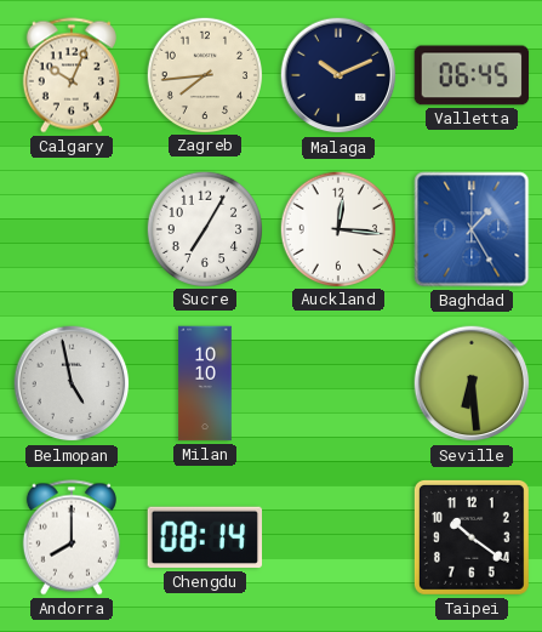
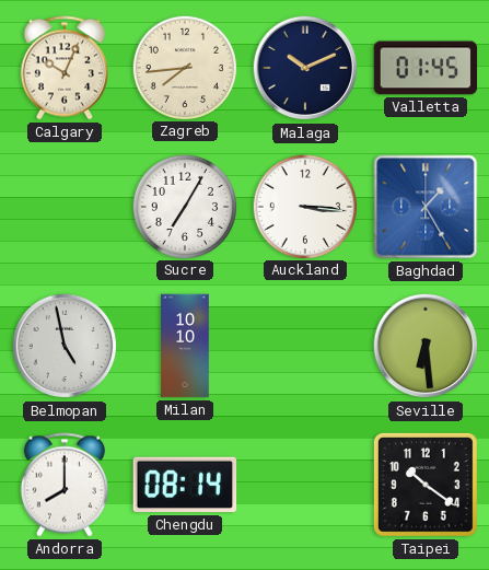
Valletta: 06:45 -> 01:45 (426, 68)
Auckland: 12:16 -> 3:16 (304, 206)
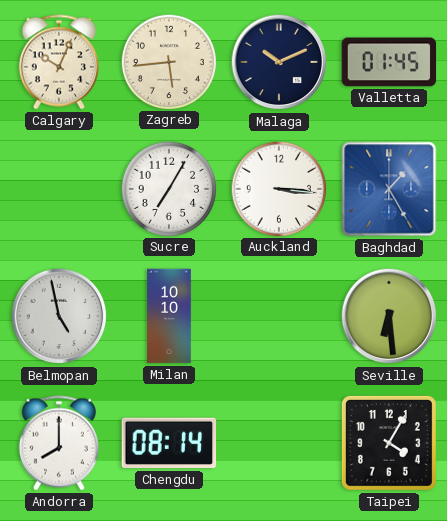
Zagreb: 7:44 -> 5:44 (168, 61)
Taipei: 10:21 -> 4:05 (389, 443)
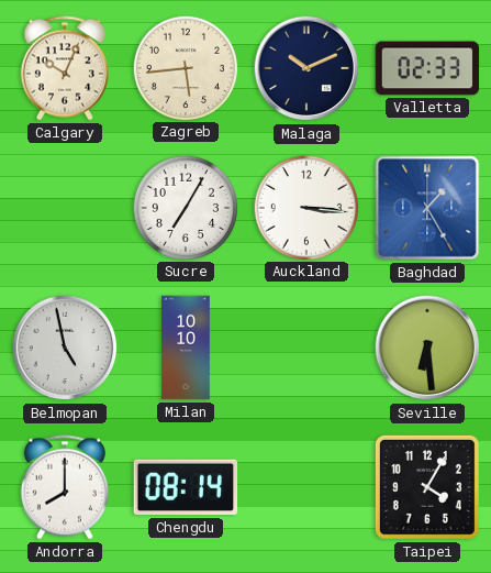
Valletta: 01:45 -> 02:33 (427, 68)
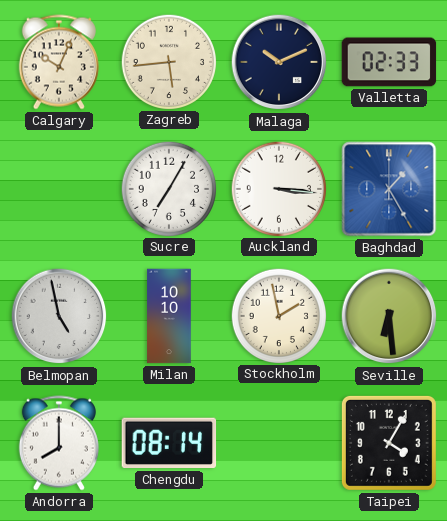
Stockholm: none -> 1:58 (278, 315)
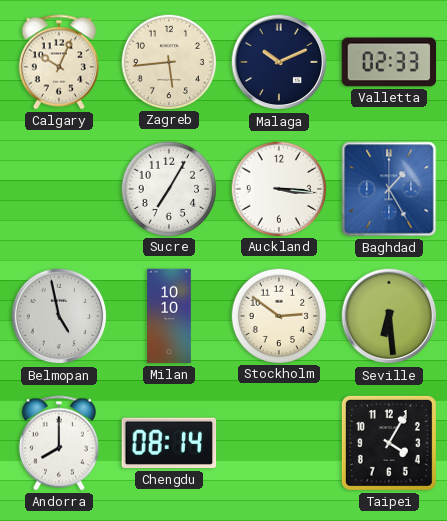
Stockholm: 1:58 -> 2:51 (278, 315)
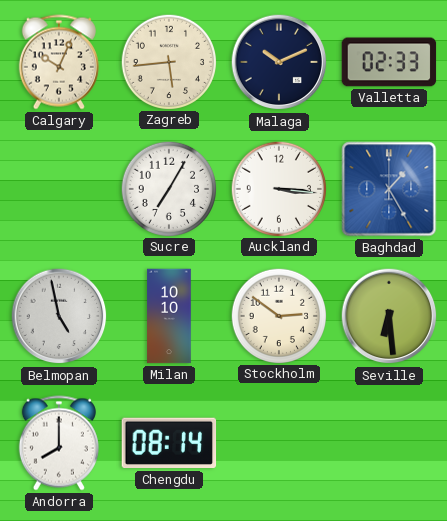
Taipei: 4:05 -> none (389, 443)
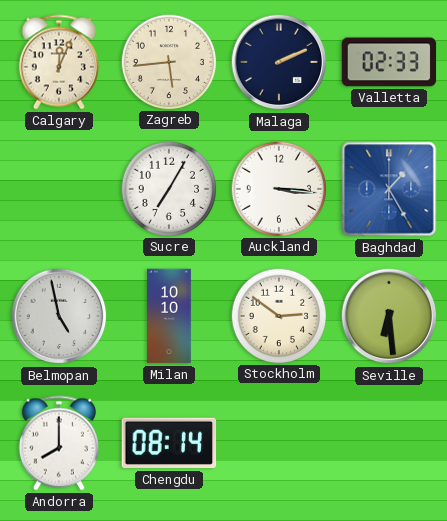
Calgary: 10:04 -> 12:04 (59, 62)
Malaga: 10:11 -> 2:11 (279, 62)
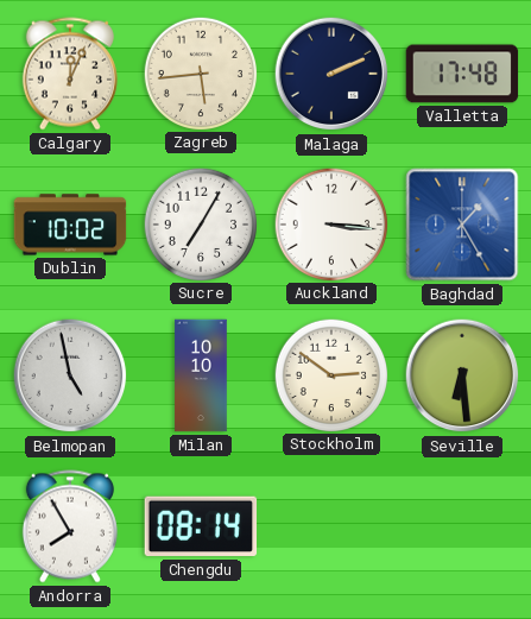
Valletta: 02:33 -> 17:48 (462, 74)
Dublin: none -> 10:02 (70, 225)
Andorra: 8:00 -> 7:55 (70, 526)
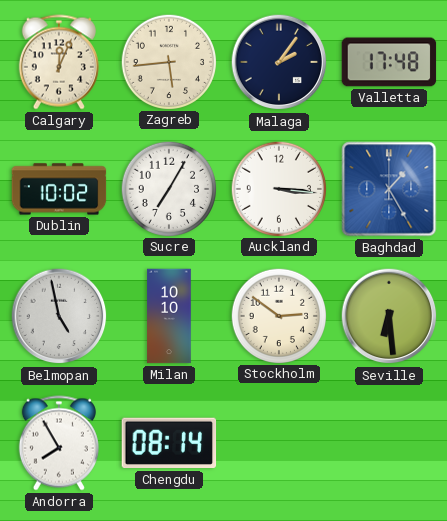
Malaga: 2:11 -> 2:06 (279, 62)
